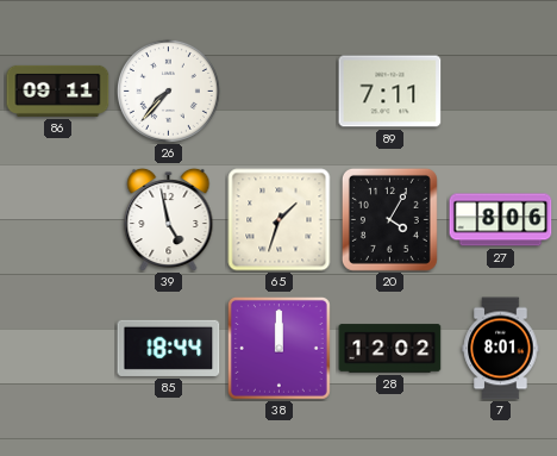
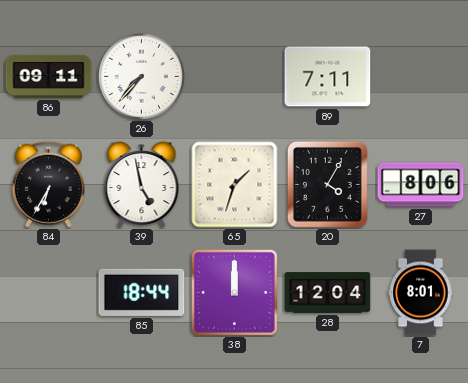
84: none -> 6:35 (48, 184)
28: 12:02 -> 12:04 (328, 293)
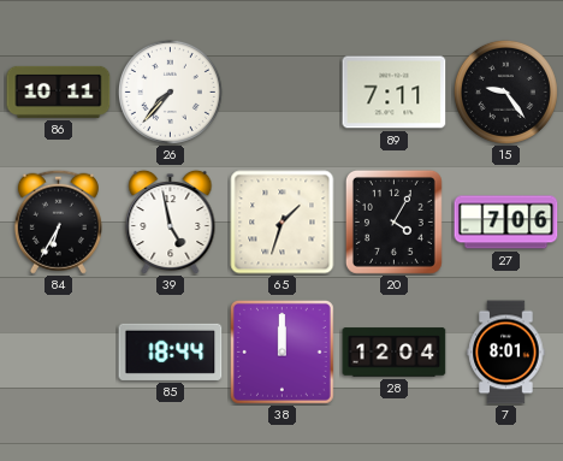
86: 09:11 -> 10:11 (59, 91)
15: none -> 9:24 (505, 91)
27: 8:06 -> 7:06 (506, 223)
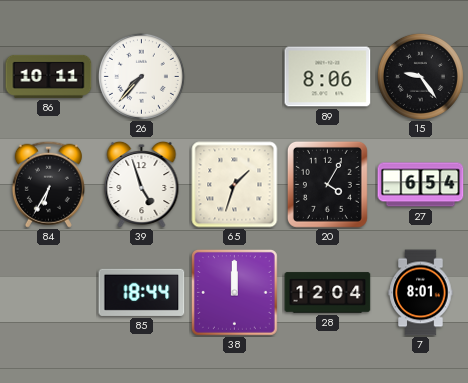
89: 7:11 -> 8:06 (328, 77)
39: 4:58 -> 4:57 (142, 184)
27: 7:06 -> 6:54 (421, 185)
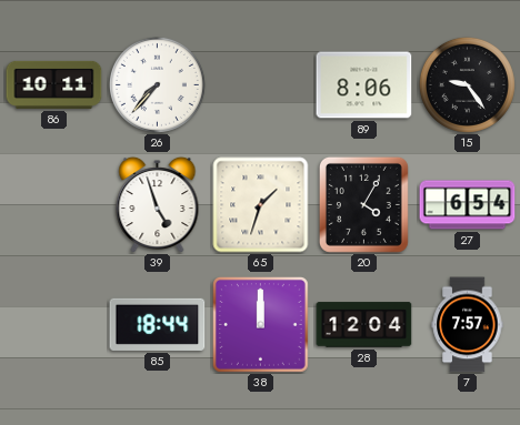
84: 6:35 -> none (48, 184)
7: 8:01 -> 7:57 (468, 325)
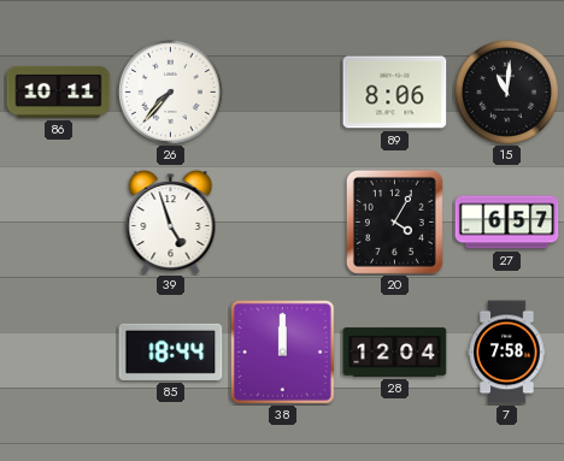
15: 9:24 -> 11:01 (506, 91)
65: 1:33 -> none (261, 205)
27: 6:54 -> 6:57 (507, 223)
7: 7:57 -> 7:58 (507, 353)
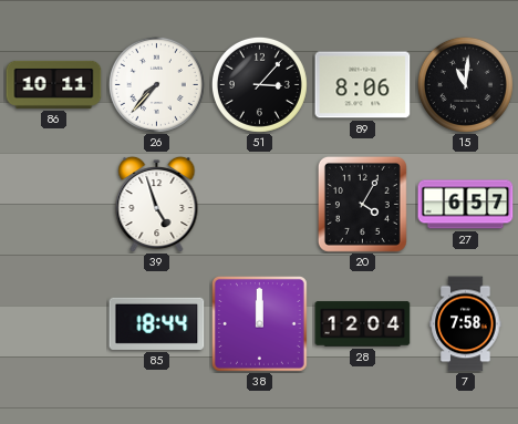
51: none -> 3:07 (259, 84)
